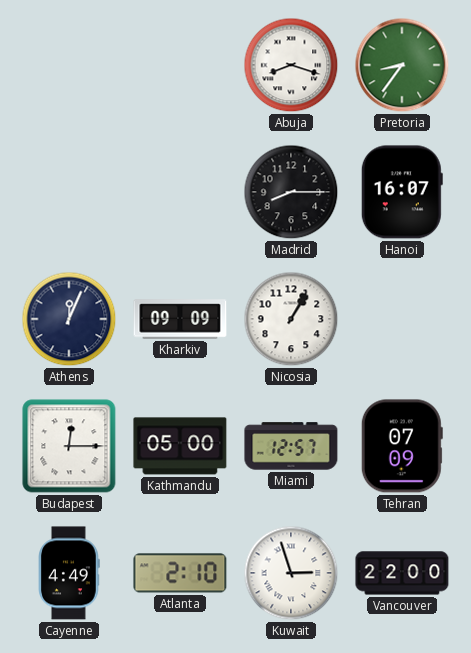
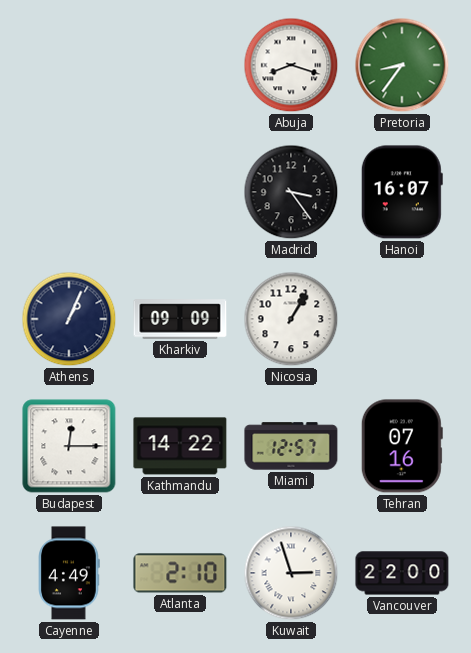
Madrid: 8:15 -> 3:24 (291, 192)
Athens: 12:04 -> 1:04 (69, 319)
Kathmandu: 05:00 -> 14:22 (180, 446)
Tehran: 07:09 -> 07:16 (402, 446)
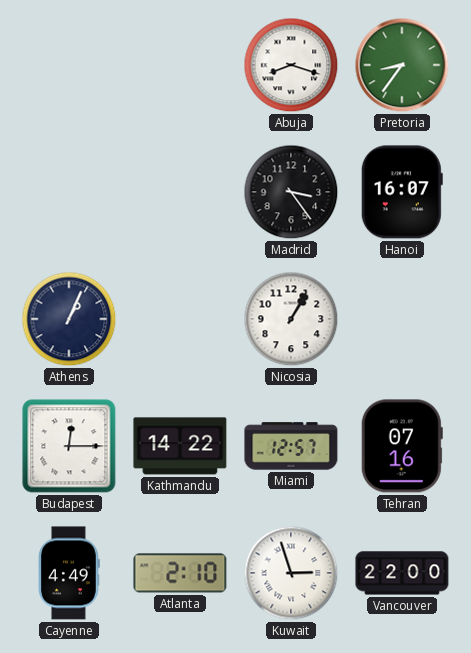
Kharkiv: 09:09 -> none (180, 319)
